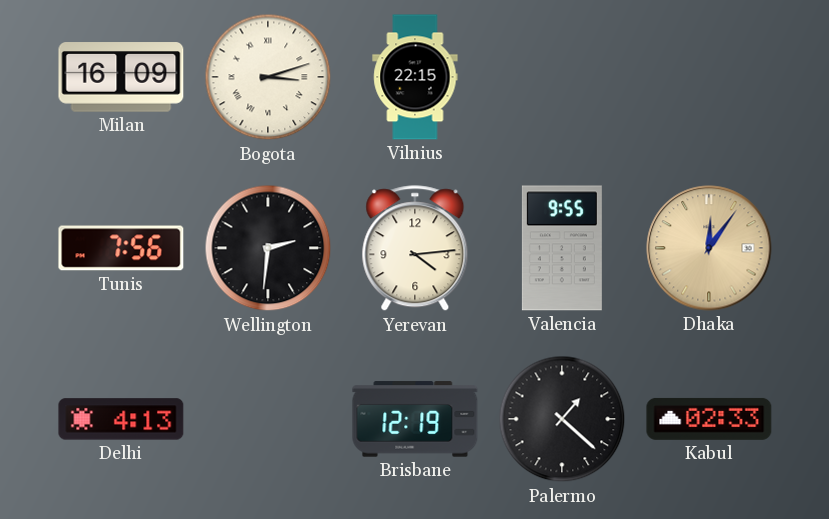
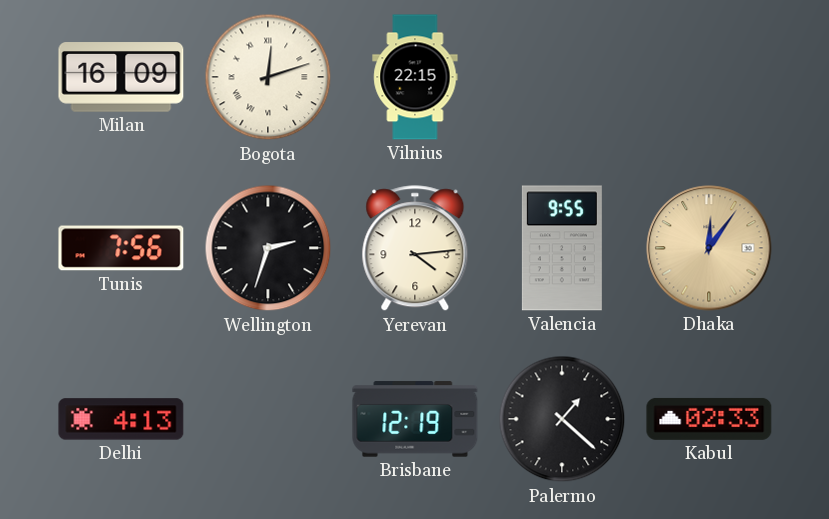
Bogota: 3:12 -> 12:12 (268, 77)
Wellington: 2:31 -> 2:33 (268, 248)
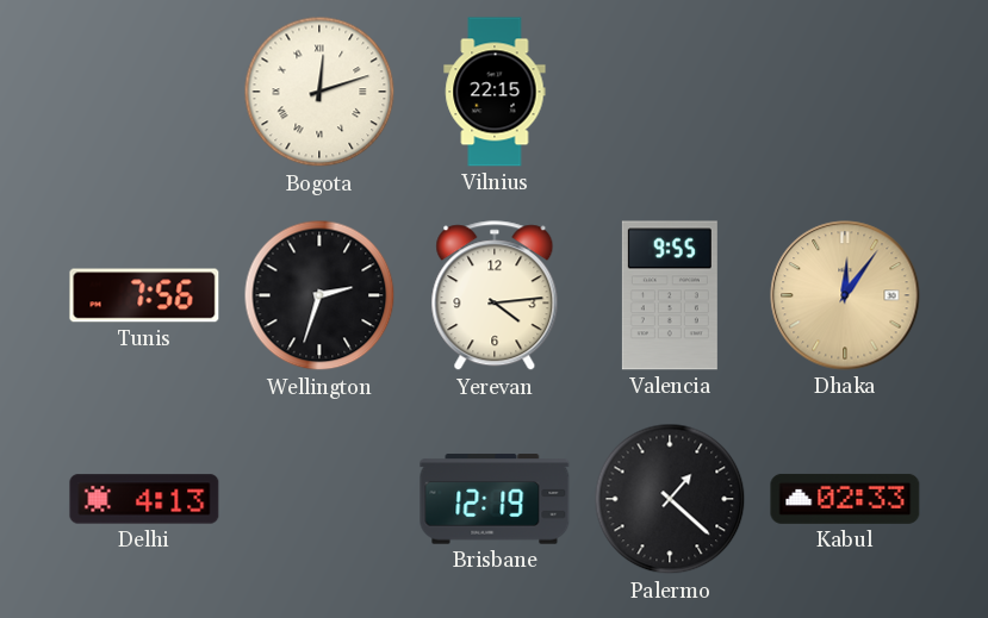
Milan: 16:09 -> none (121, 77)
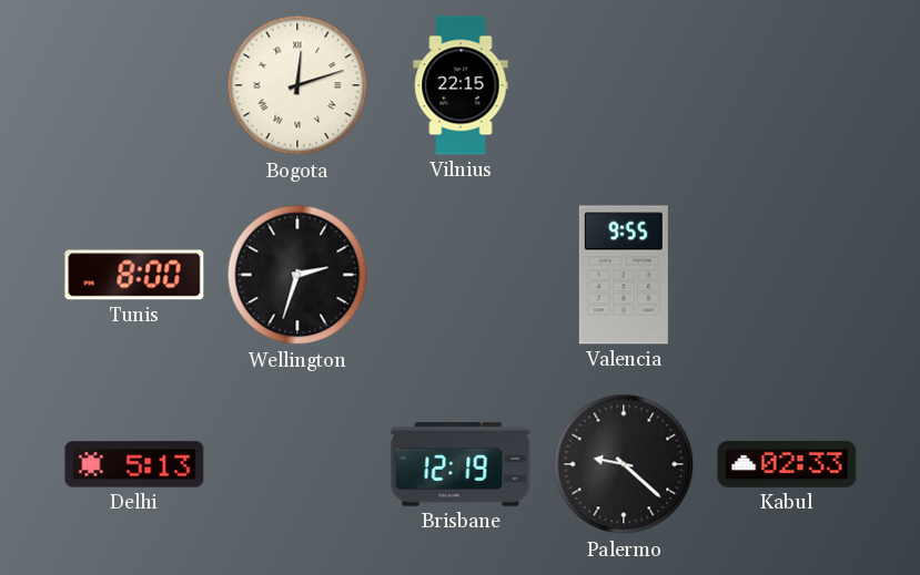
Tunis: 7:56 -> 8:00 (134, 275)
Yerevan: 4:14 -> none (495, 296)
Dhaka: 12:06 -> none (845, 295)
Delhi: 4:13 -> 5:13 (134, 464)
Palermo: 1:22 -> 9:22 (624, 464)
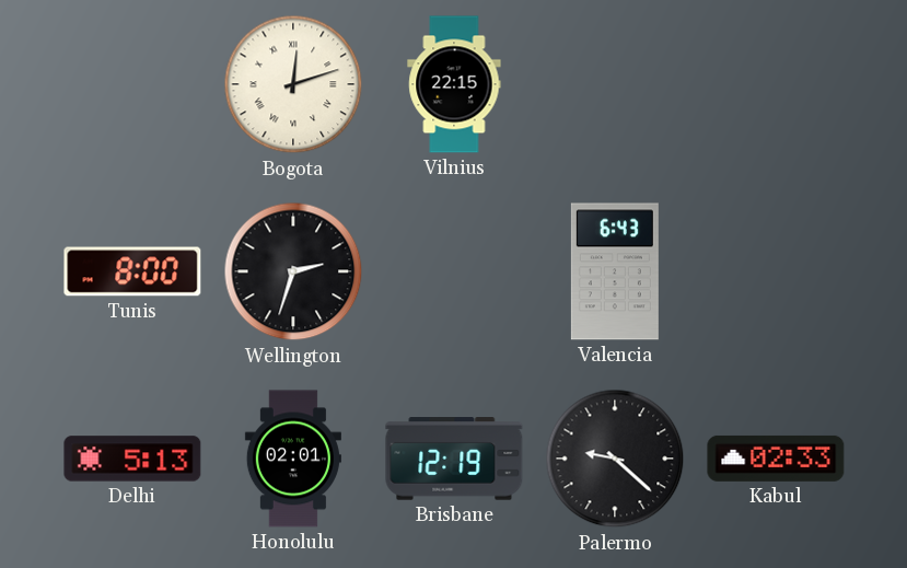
Valencia: 9:55 -> 6:43 (615, 271)
Honolulu: none -> 02:01 (293, 459)
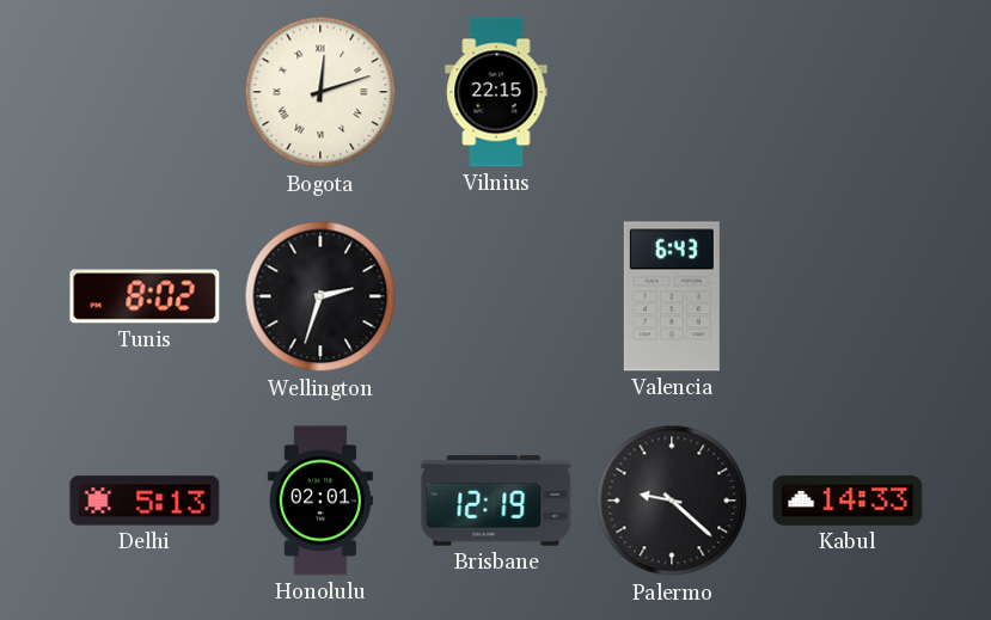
Tunis: 8:00 -> 8:02 (145, 296)
Kabul: 02:33 -> 14:33 (848, 501)
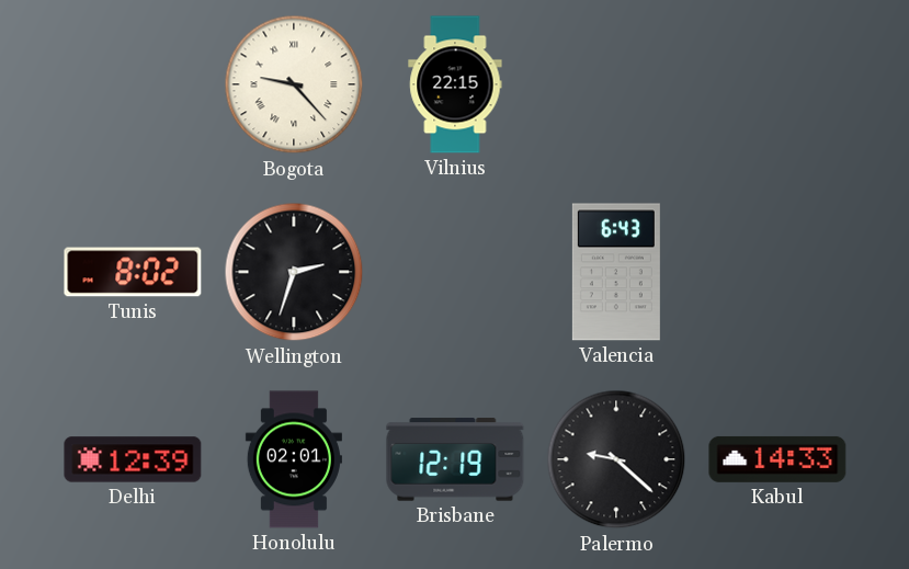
Bogota: 12:12 -> 9:23 (294, 84)
Delhi: 5:13 -> 12:39 (133, 459)
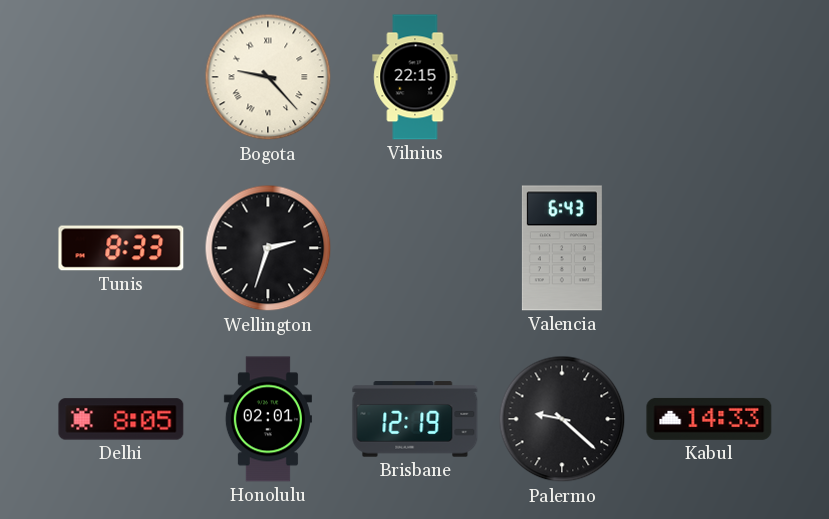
Tunis: 8:02 -> 8:33 (121, 248)
Delhi: 12:39 -> 8:05 (121, 419)
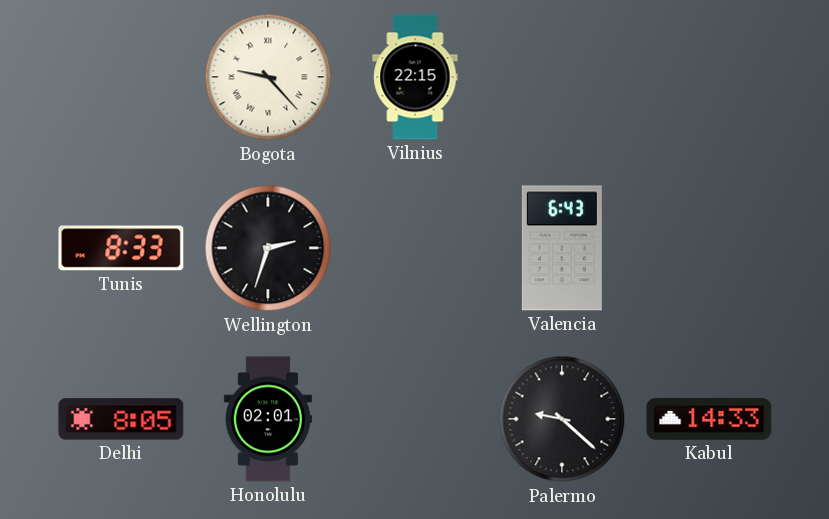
Brisbane: 12:19 -> none (415, 419)
